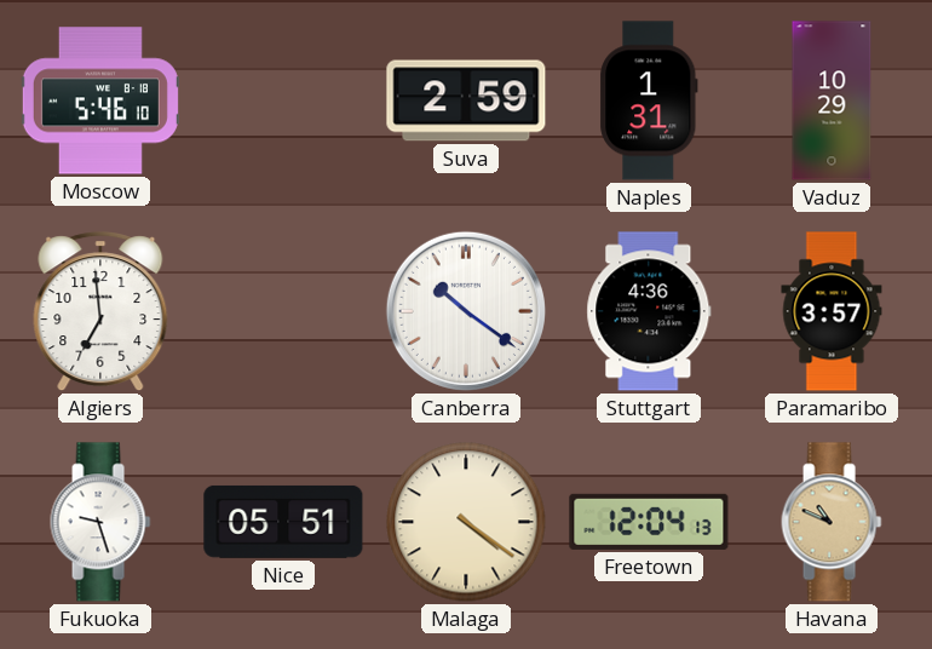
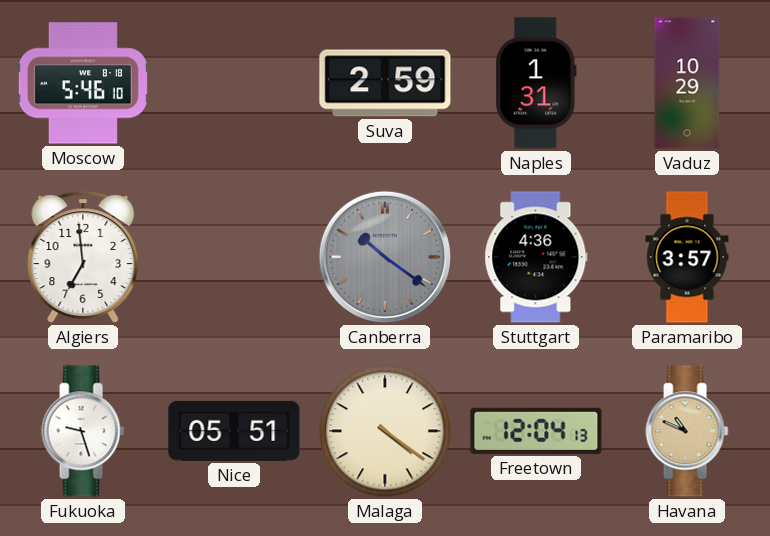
Canberra dial: white -> grey (385, 257)
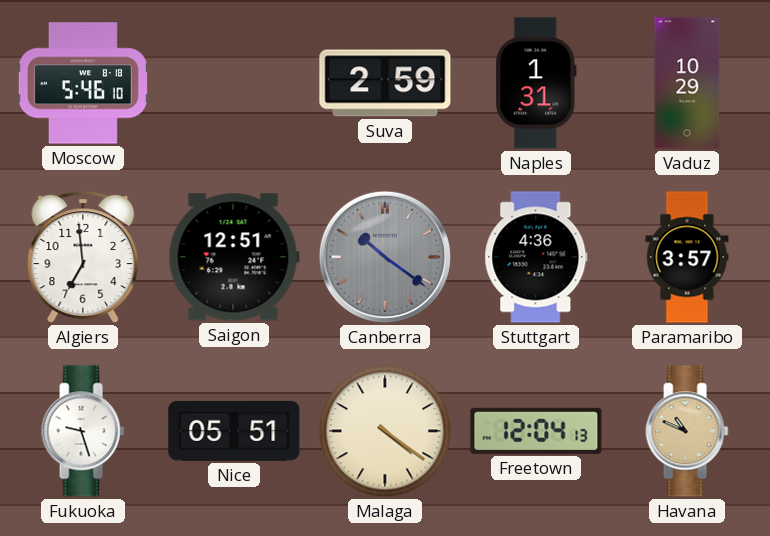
Saigon: none -> 12:51 (234, 257)
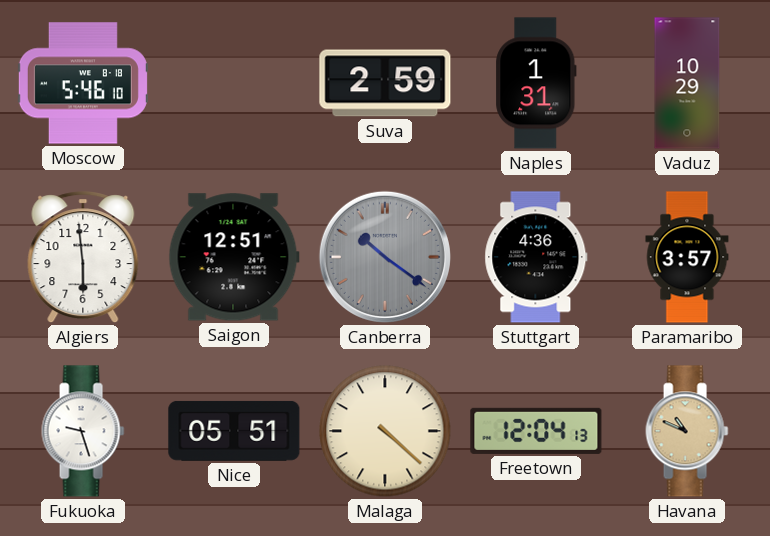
Algiers: 6:59 -> 5:59 (83, 258)
Malaga: 4:21 -> 4:22 (385, 431)
